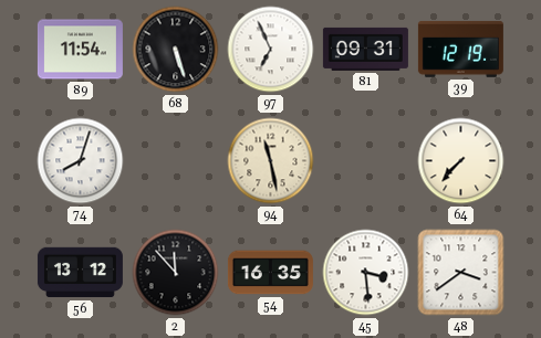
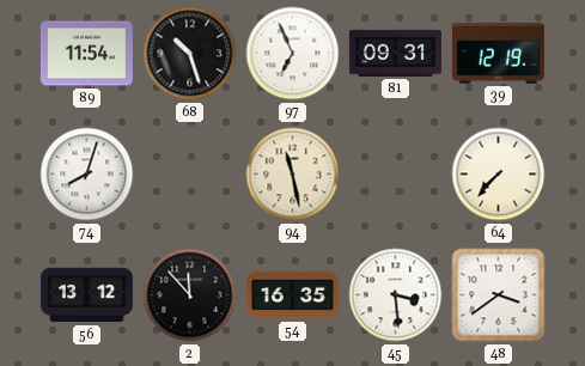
68: 5:27 -> 10:27 (190, 54)
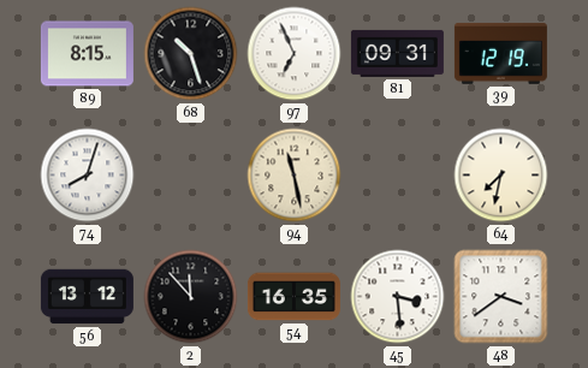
89: 11:54 -> 8:15 (87, 54)
64: 7:37 -> 7:32 (501, 176)
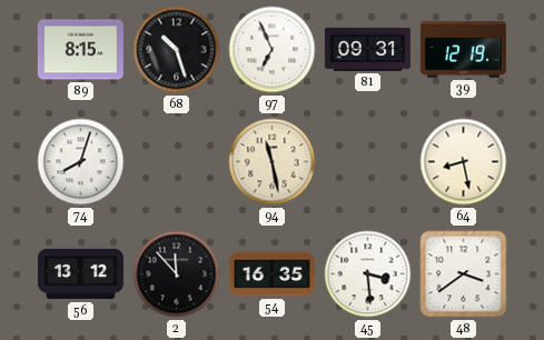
64: 7:32 -> 8:28 (464, 162)
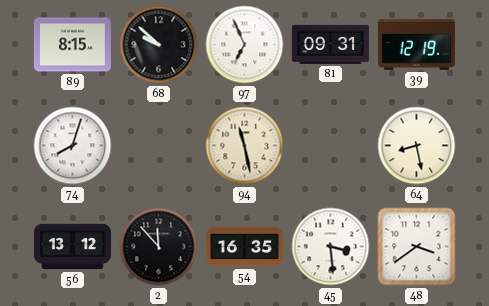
68: 10:27 -> 9:52 (159, 45)
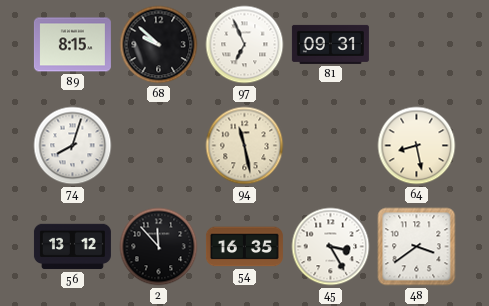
39: 12:19 -> none (416, 44)
45: 3:29 -> 3:25 (331, 247)
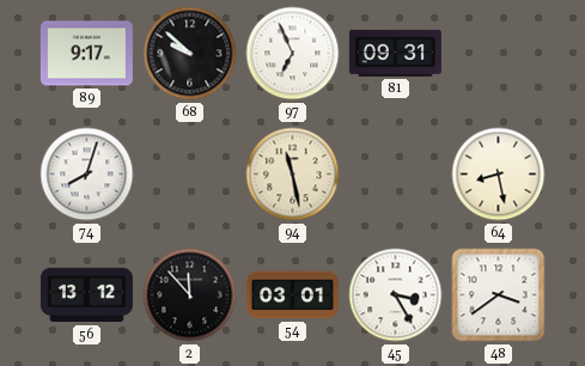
89: 8:15 -> 9:17 (86, 54)
54: 16:35 -> 03:01 (292, 295)
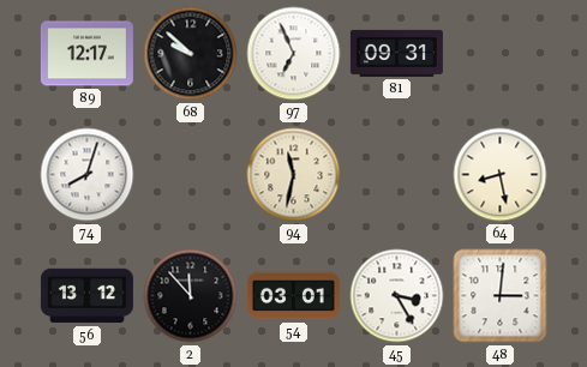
89: 9:17 -> 12:17 (86, 54)
94: 11:28 -> 11:32 (294, 175)
48: 3:39 -> 3:01 (501, 296)
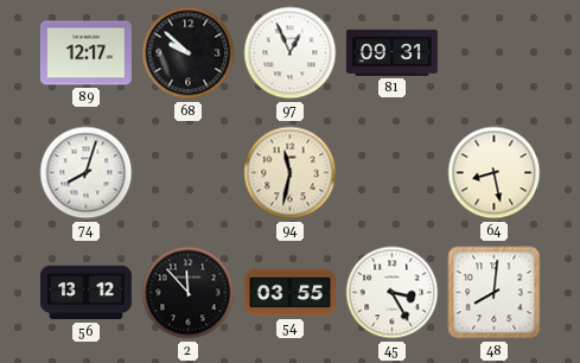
97: 6:56 -> 12:56 (291, 53)
54: 03:01 -> 03:55 (289, 293)
48: 3:01 -> 8:01 (495, 293)
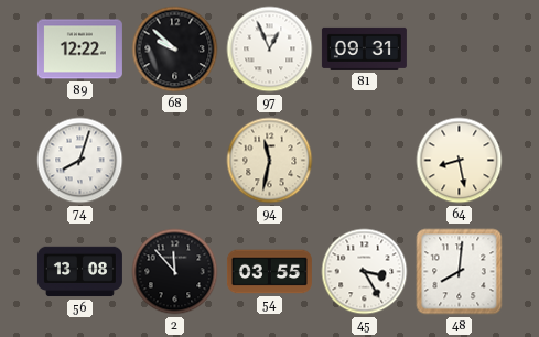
89: 12:17 -> 12:22 (79, 50)
56: 13:12 -> 13:08 (79, 272)
